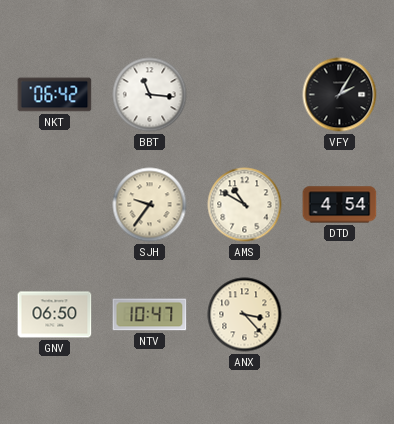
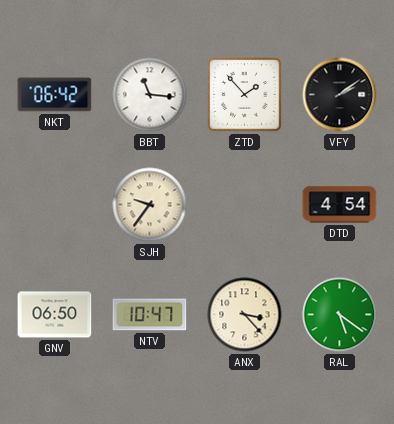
ZTD: none -> 1:53 (245, 95)
VFY: 2:05 -> 2:09 (340, 95)
AMS: 10:50 -> none (245, 205)
RAL: none -> 5:21 (340, 315)
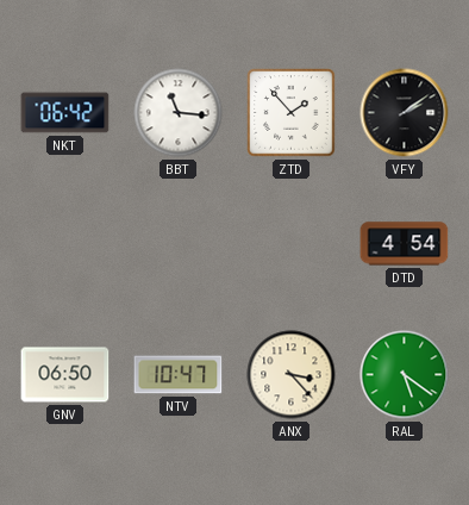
SJH: 9:36 -> none (150, 205)
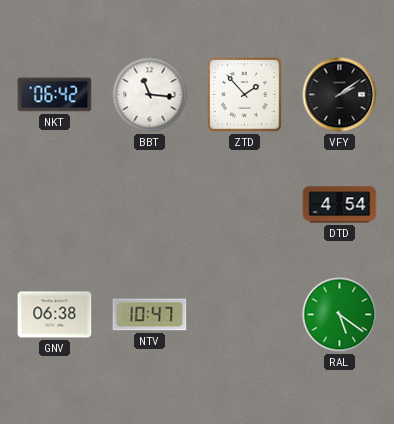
GNV: 06:50 -> 06:38 (55, 315)
ANX: 3:23 -> none (292, 375)
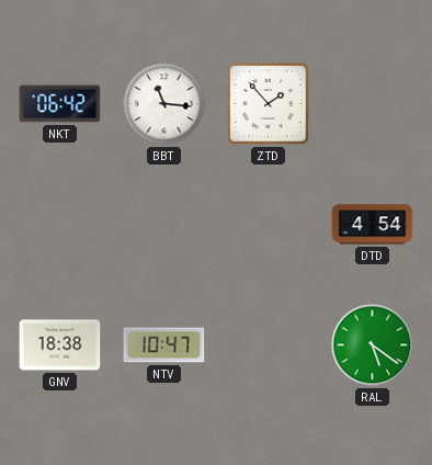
VFY: 2:09 -> none (340, 95)
GNV: 06:38 -> 18:38 (60, 345)
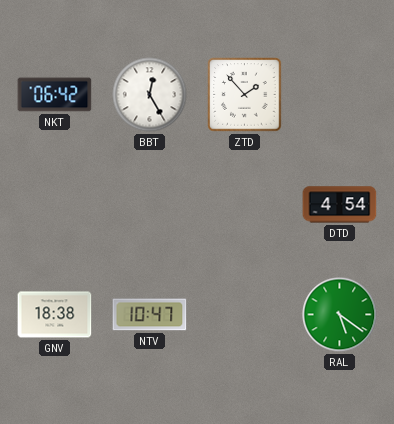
BBT: 11:16 -> 12:25 (150, 95)
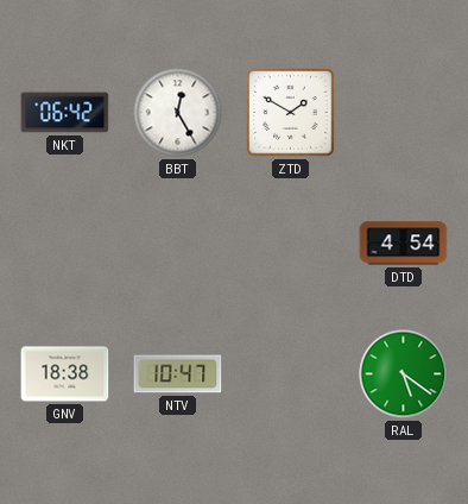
ZTD: 1:53 -> 1:50 (291, 113)
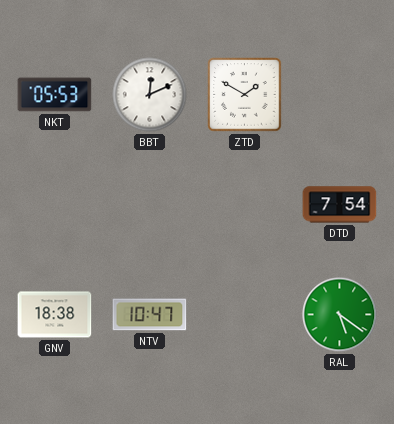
NKT: 06:42 -> 05:53 (55, 95)
BBT: 12:25 -> 12:11 (150, 95)
DTD: 4:54 -> 7:54 (340, 205)
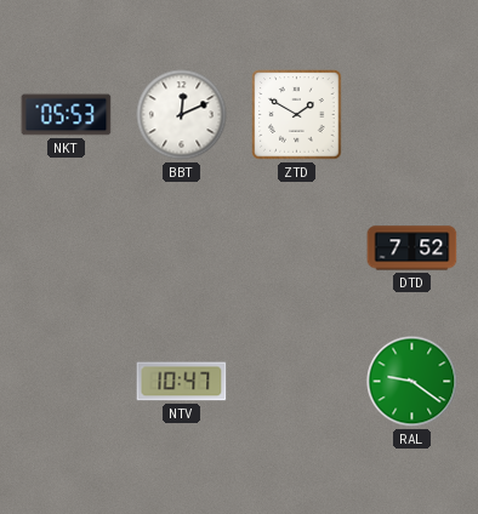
DTD: 7:54 -> 7:52 (412, 249)
GNV: 18:38 -> none (55, 315)
RAL: 5:21 -> 9:21 (412, 382)
